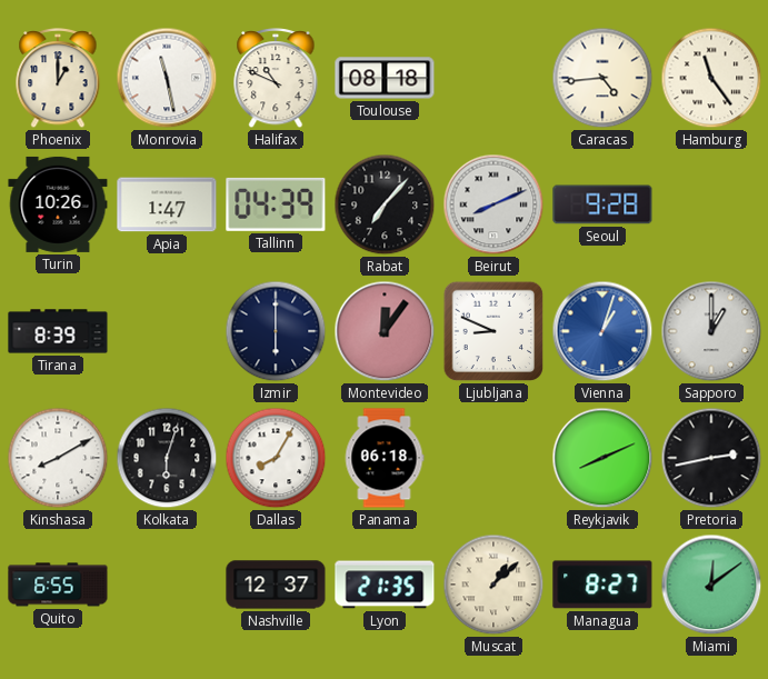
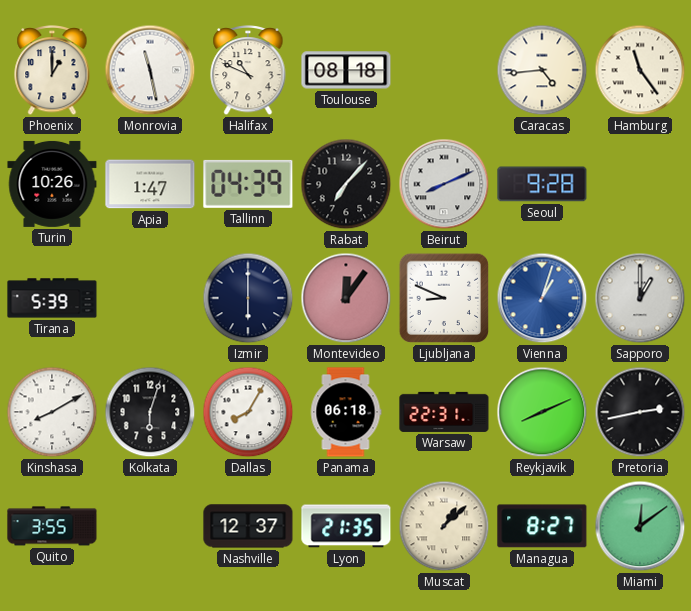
Tirana: 8:39 -> 5:39 (52, 298)
Warsaw: none -> 22:31 (444, 412)
Quito: 6:55 -> 3:55 (52, 526)
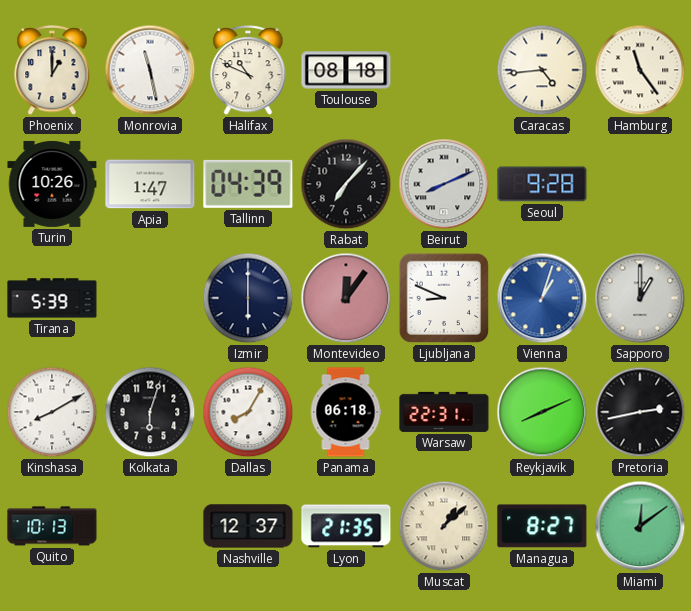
Quito: 3:55 -> 10:13 (52, 526)
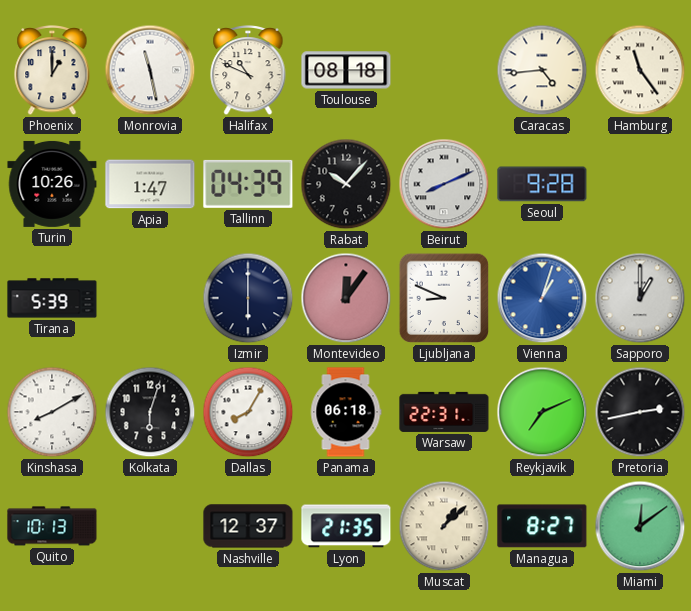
Rabat: 7:07 -> 10:07 (346, 184)
Reykjavik: 8:11 -> 7:11 (542, 412)
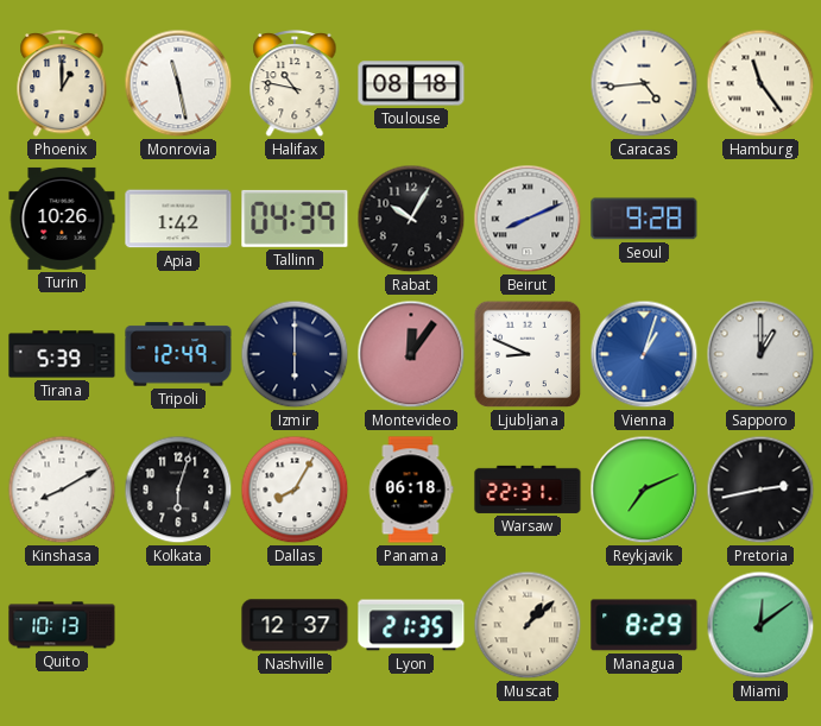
Halifax: 10:49 -> 10:47 (295, 83)
Apia: 1:47 -> 1:42 (178, 219)
Rabat: 10:07 -> 10:05 (411, 219)
Tripoli: none -> 12:49 (178, 354)
Managua: 8:27 -> 8:29 (644, 625)
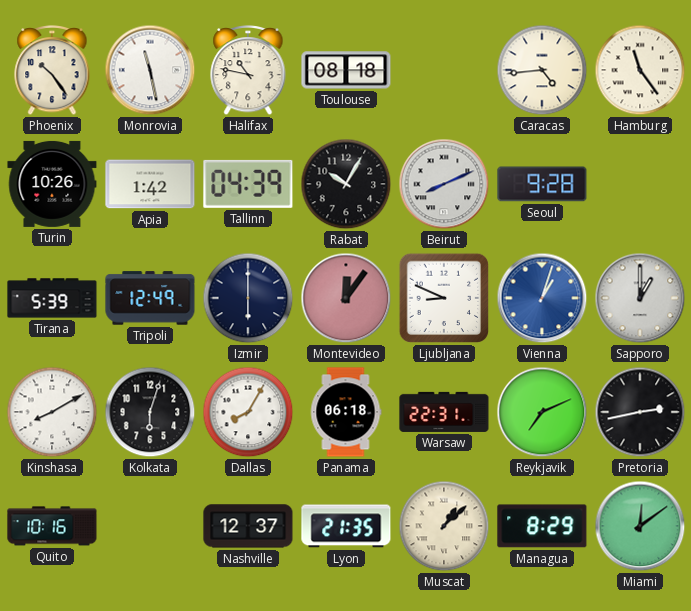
Phoenix: 1:00 -> 10:24 (52, 70)
Quito: 10:13 -> 10:16 (52, 526)
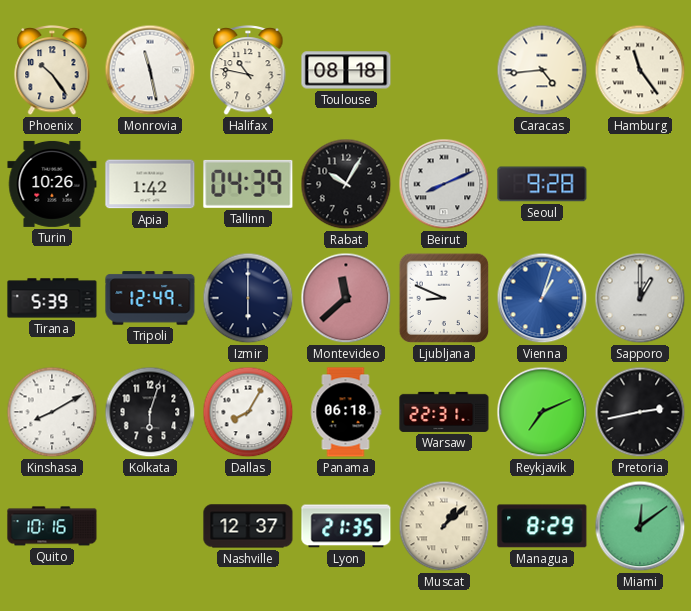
Montevideo: 12:06 -> 11:38 (346, 298)
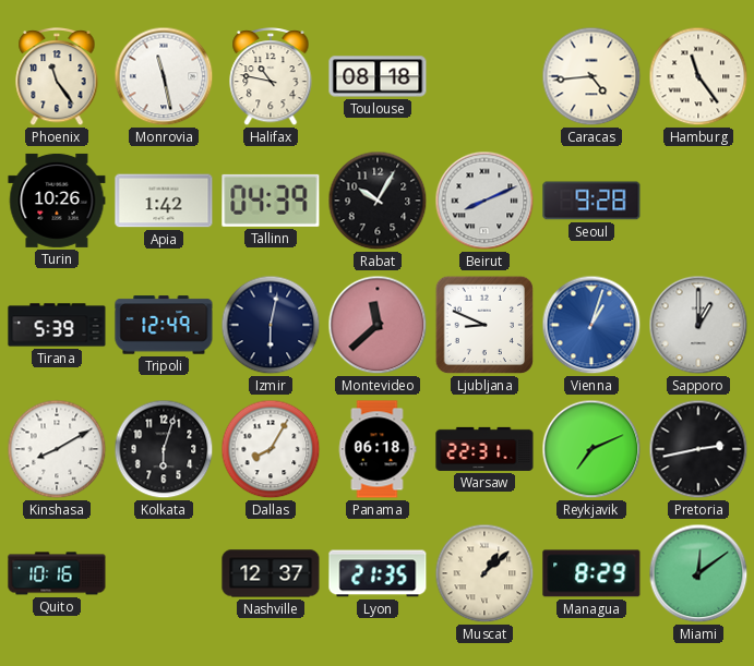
Phoenix: 10:24 -> 11:24 (57, 76)
Izmir: 6:00 -> 6:02 (271, 325)
